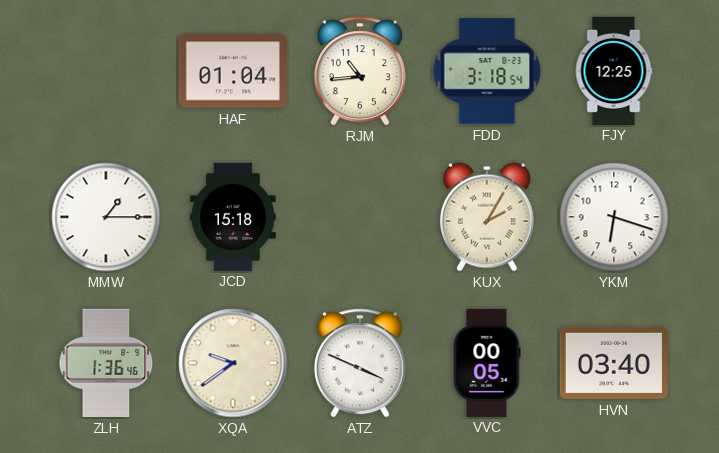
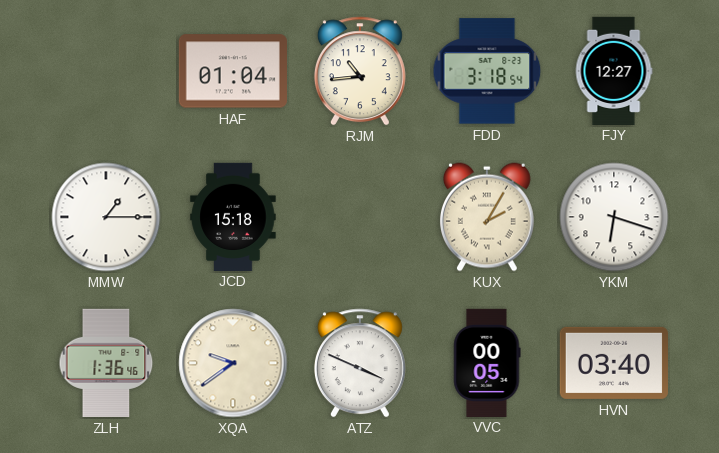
FJY: 12:25 -> 12:27 (614, 70)
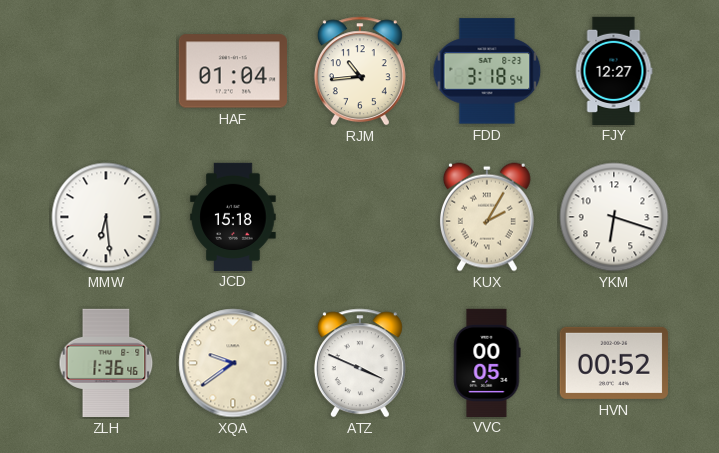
MMW: 1:15 -> 6:29 (106, 217)
HVN: 03:40 -> 00:52 (614, 363)
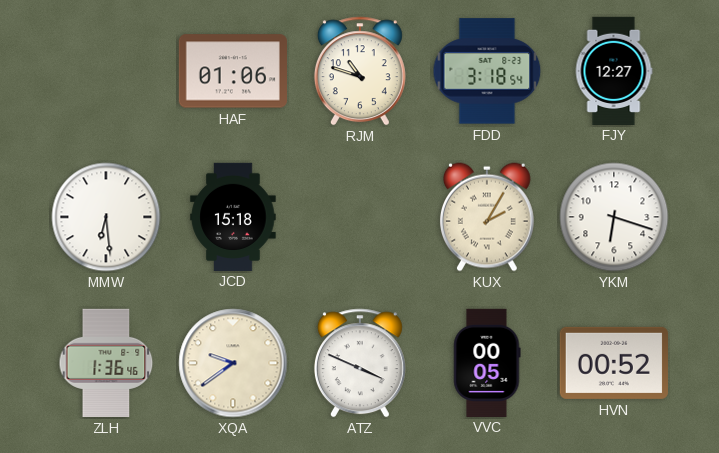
HAF: 01:04 -> 01:06 (233, 71)
RJM: 10:44 -> 10:48 (360, 71)
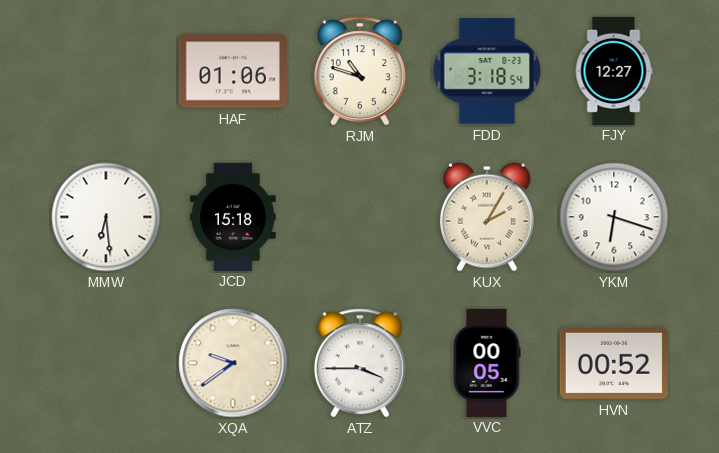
ZLH: 1:36 -> none (106, 363)
ATZ: 3:49 -> 3:45 (360, 363)
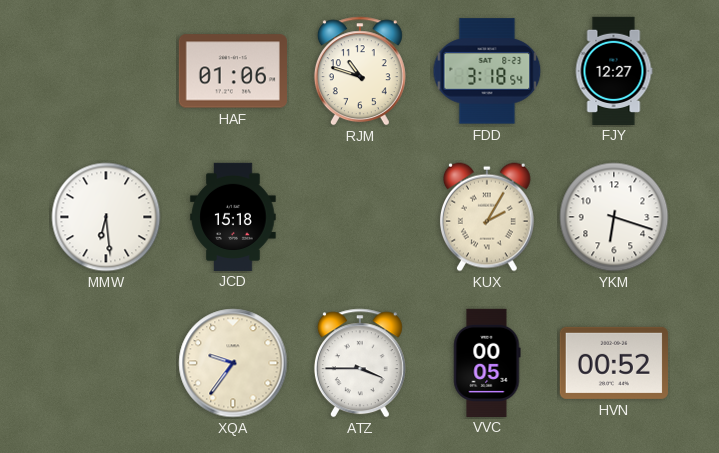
XQA: 9:39 -> 9:36 (233, 363)
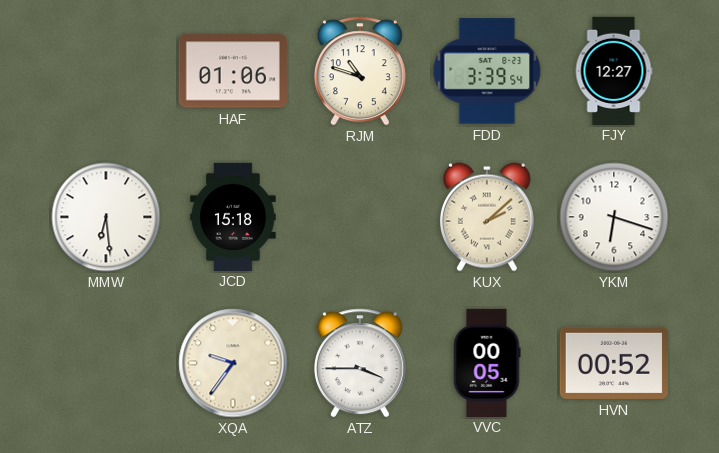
FDD: 3:18 -> 3:39 (487, 71)
KUX: 2:05 -> 2:08 (487, 217)
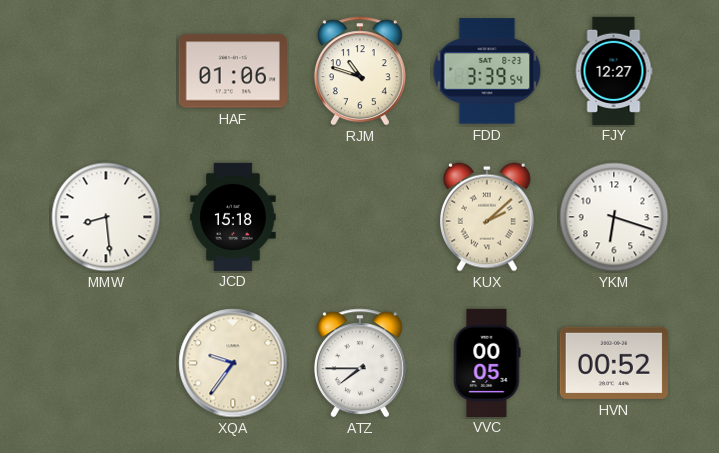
MMW: 6:29 -> 8:29 (106, 217)
ATZ: 3:45 -> 7:45 (360, 363)
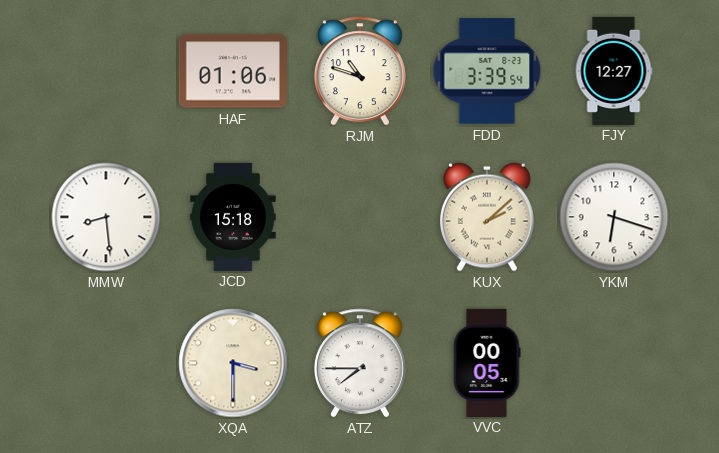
XQA: 9:36 -> 3:30 (233, 363)
HVN: 00:52 -> none (614, 363)
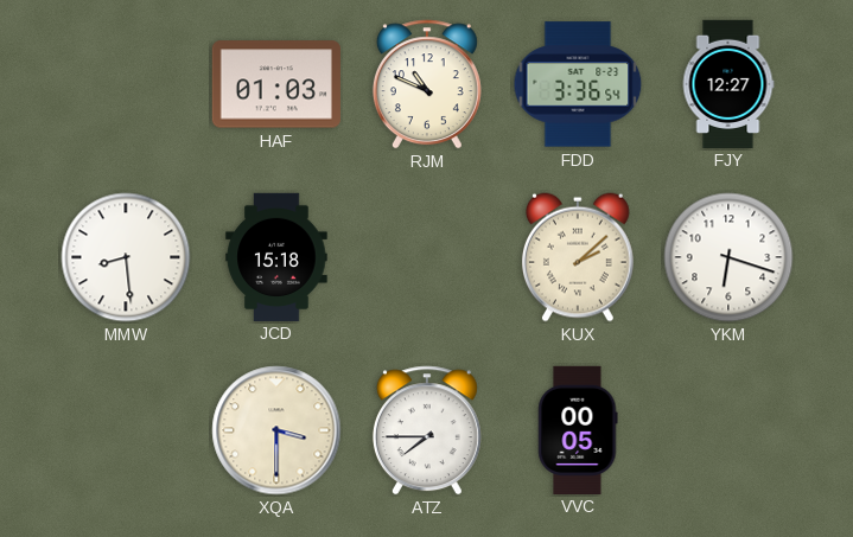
HAF: 01:06 -> 01:03 (276, 84)
RJM: 10:48 -> 10:49 (427, 84)
FDD: 3:39 -> 3:36 (578, 84)
